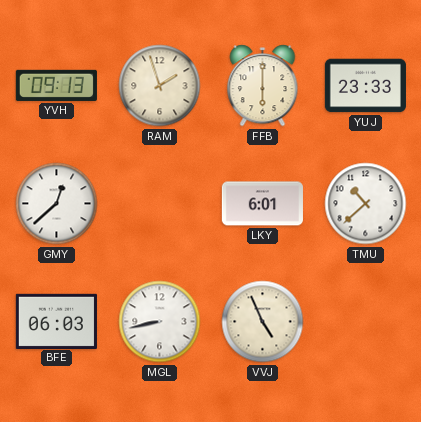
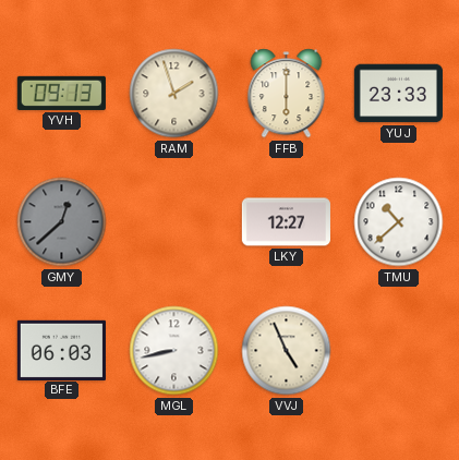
GMY dial: white -> grey (62, 222)
LKY: 6:01 -> 12:27 (286, 222)
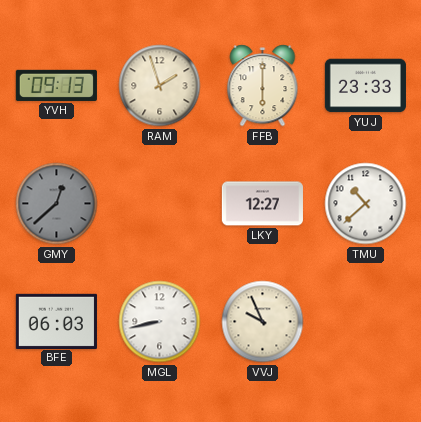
VVJ: 4:56 -> 9:56 (263, 322)
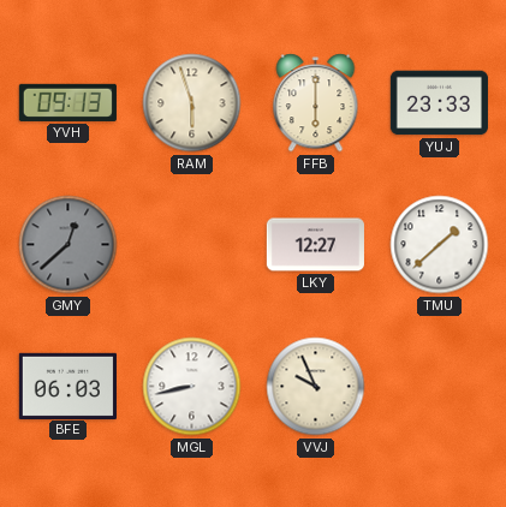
RAM: 1:57 -> 5:57 (192, 103)
TMU: 10:38 -> 1:38 (440, 245)
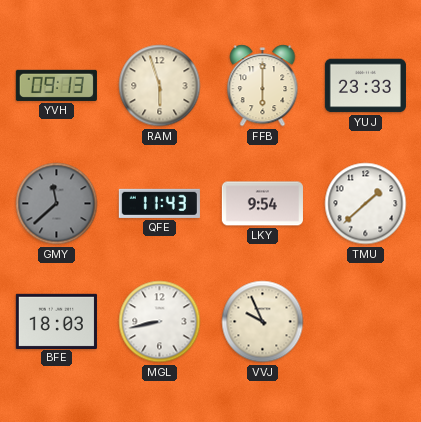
GMY: 12:38 -> 11:38 (57, 204)
QFE: none -> 11:43 (159, 203)
LKY: 12:27 -> 9:54 (262, 204)
BFE: 06:03 -> 18:03 (56, 321)
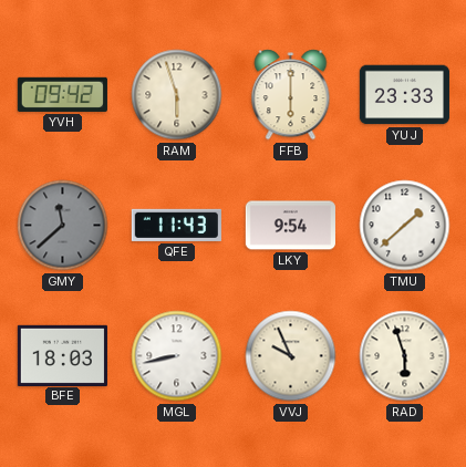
YVH: 09:13 -> 09:42 (62, 94)
RAD: none -> 5:57 (405, 356)
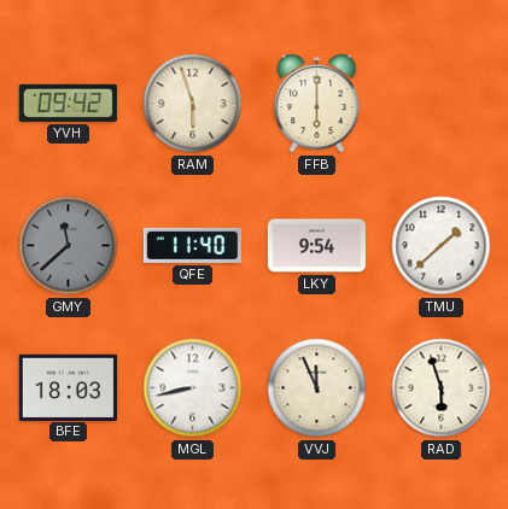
YUJ: 23:33 -> none (404, 95)
QFE: 11:43 -> 11:40 (192, 245)
VVJ: 9:56 -> 11:56 (317, 388)
